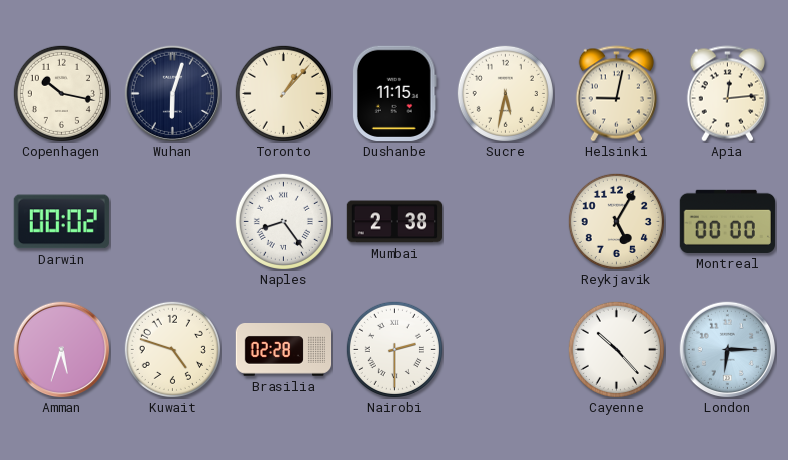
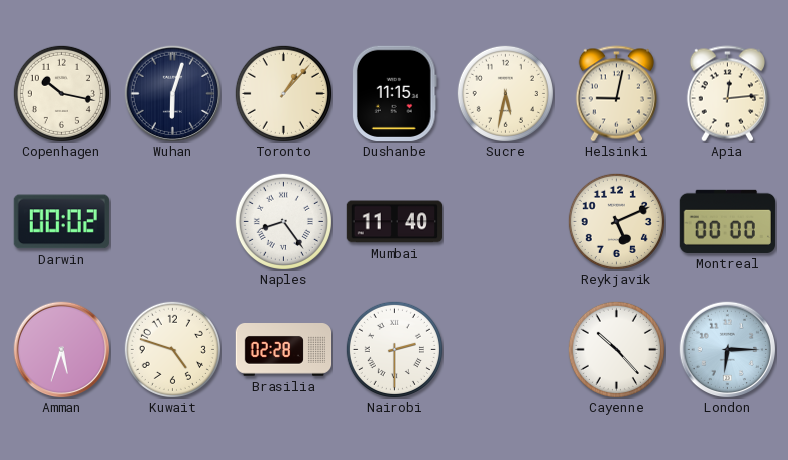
Mumbai: 2:38 -> 11:40 (394, 222)
Reykjavik: 5:05 -> 5:11 (616, 221)
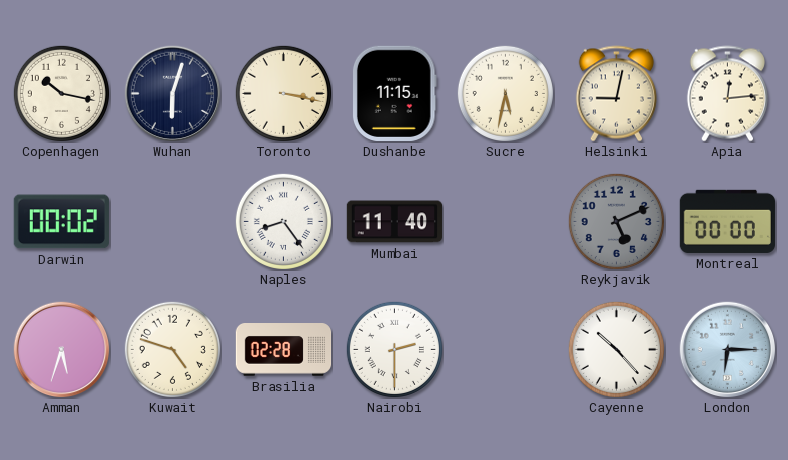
Toronto: 1:07 -> 3:17 (283, 93)
Reykjavik dial: cream -> grey (616, 221)
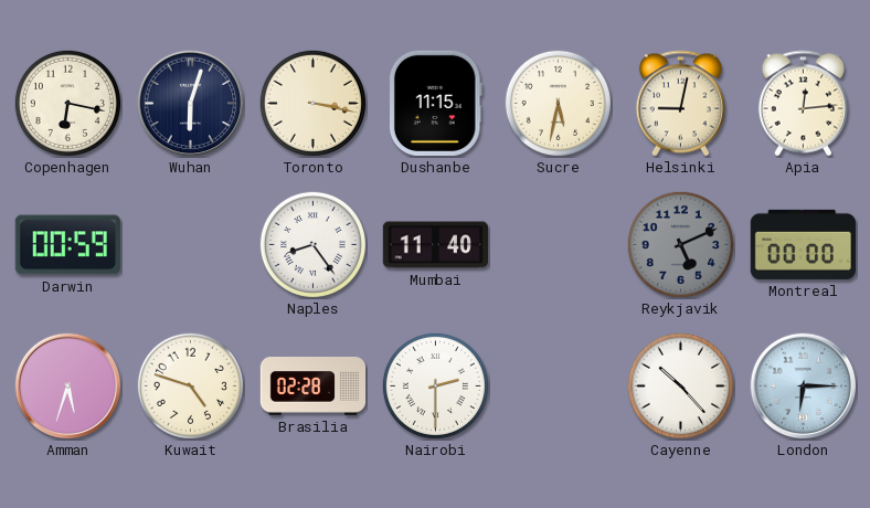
Copenhagen: 10:17 -> 6:17 (67, 103)
Darwin: 00:02 -> 00:59 (67, 245)
